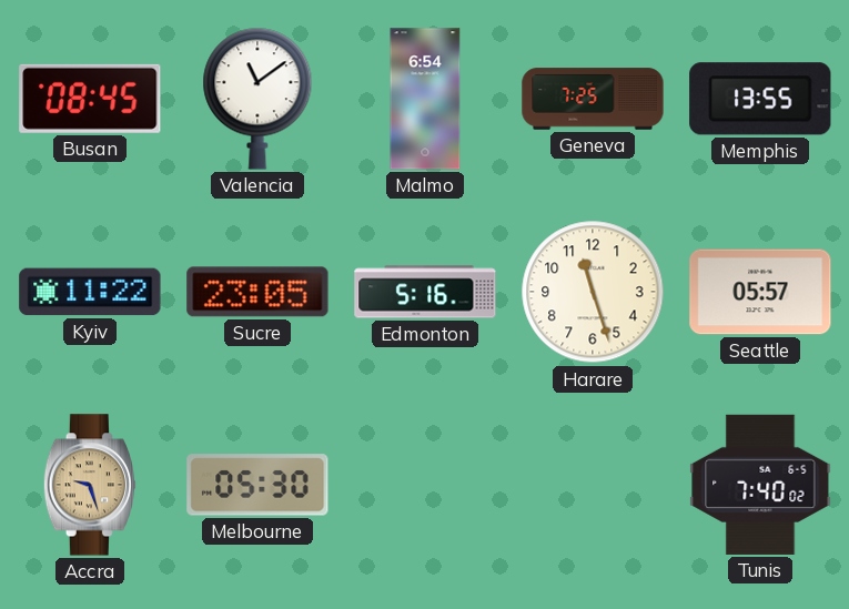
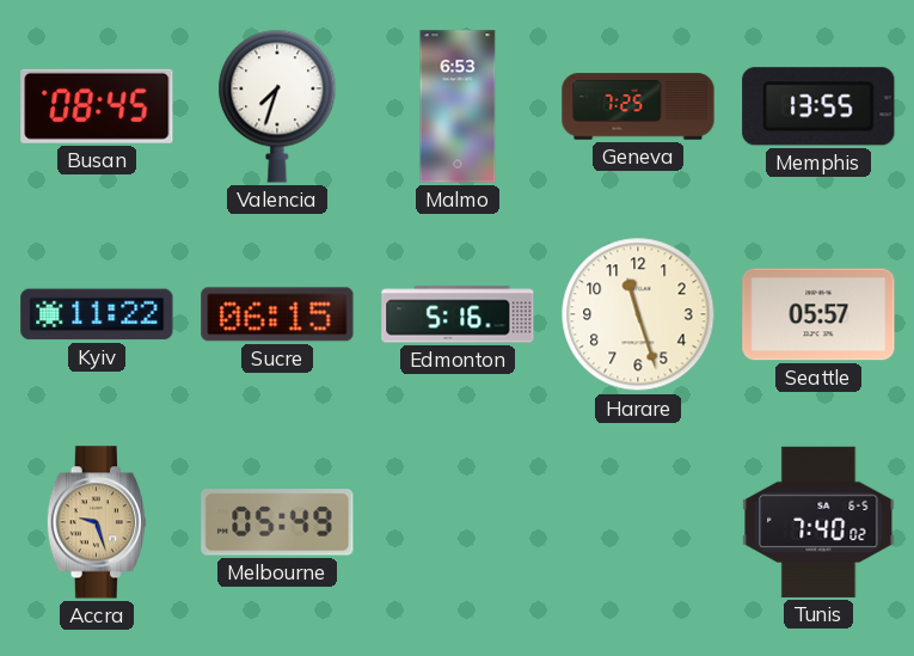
Valencia: 11:09 -> 7:33 (277, 106)
Malmo: 6:54 -> 6:53 (458, 106)
Sucre: 23:05 -> 06:15 (277, 314)
Melbourne: 05:30 -> 05:49 (277, 522)
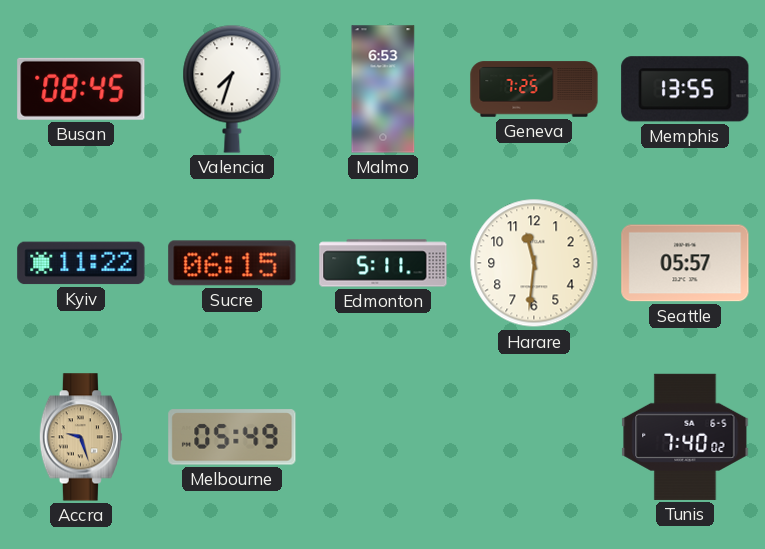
Edmonton: 5:16 -> 5:11 (383, 263)
Harare: 11:27 -> 11:31 (534, 263)
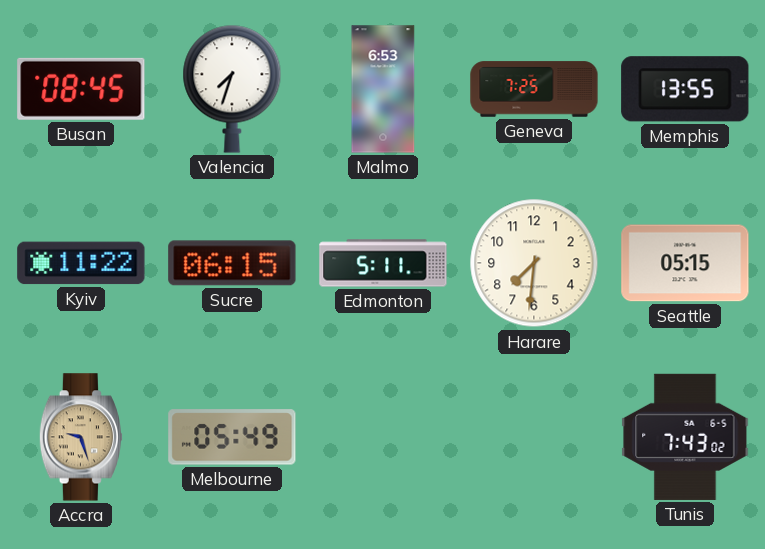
Harare: 11:31 -> 7:31 (534, 263)
Seattle: 05:57 -> 05:15 (685, 263)
Tunis: 7:40 -> 7:43 (685, 437)
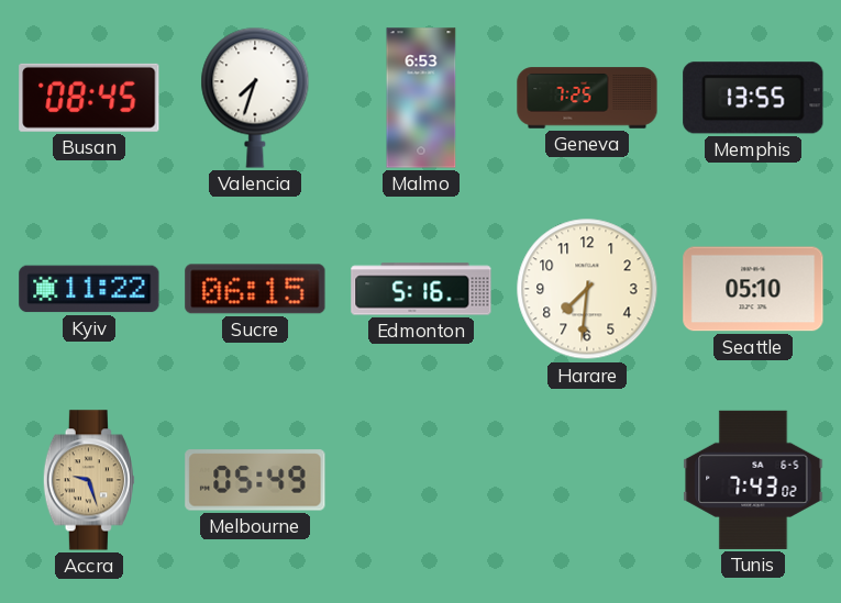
Edmonton: 5:11 -> 5:16 (421, 289)
Seattle: 05:15 -> 05:10 (753, 289)
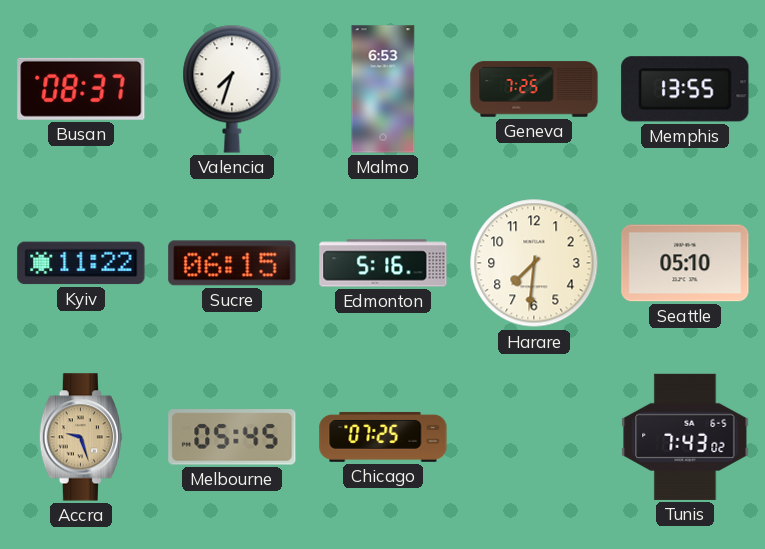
Busan: 08:45 -> 08:37 (81, 89)
Melbourne: 05:49 -> 05:45 (232, 437)
Chicago: none -> 07:25 (383, 437)
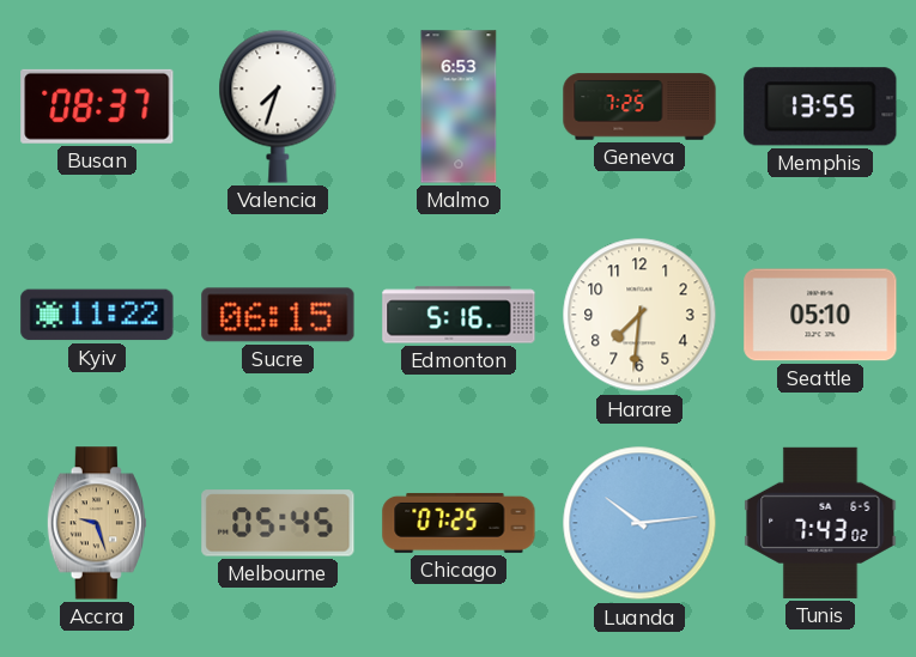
Luanda: none -> 10:14 (639, 523)
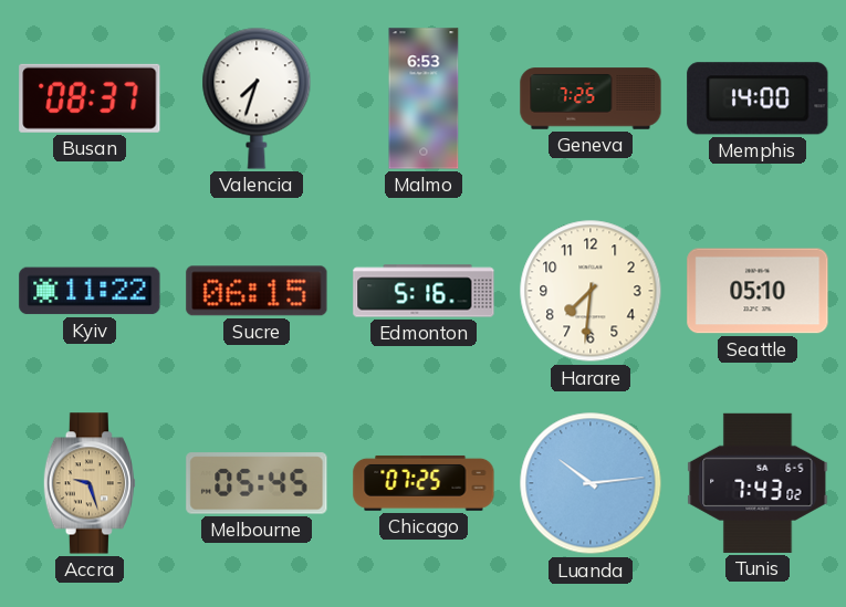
Memphis: 13:55 -> 14:00 (758, 98)
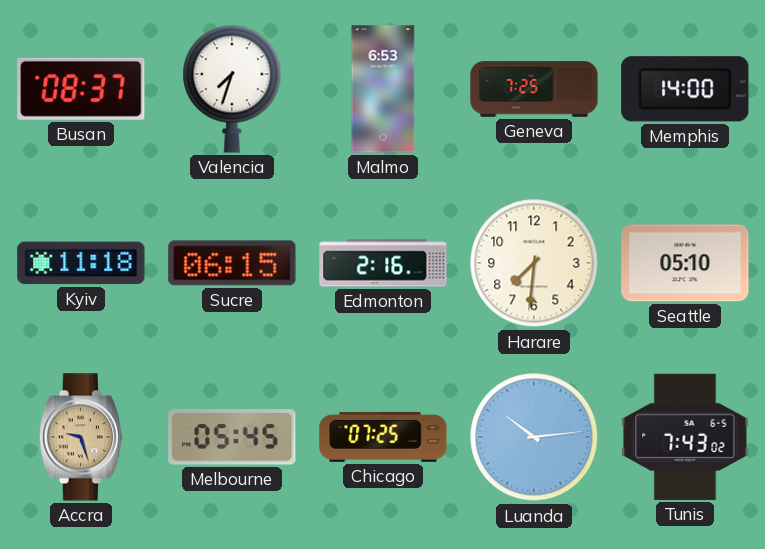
Kyiv: 11:22 -> 11:18 (81, 263)
Edmonton: 5:16 -> 2:16 (383, 263)
